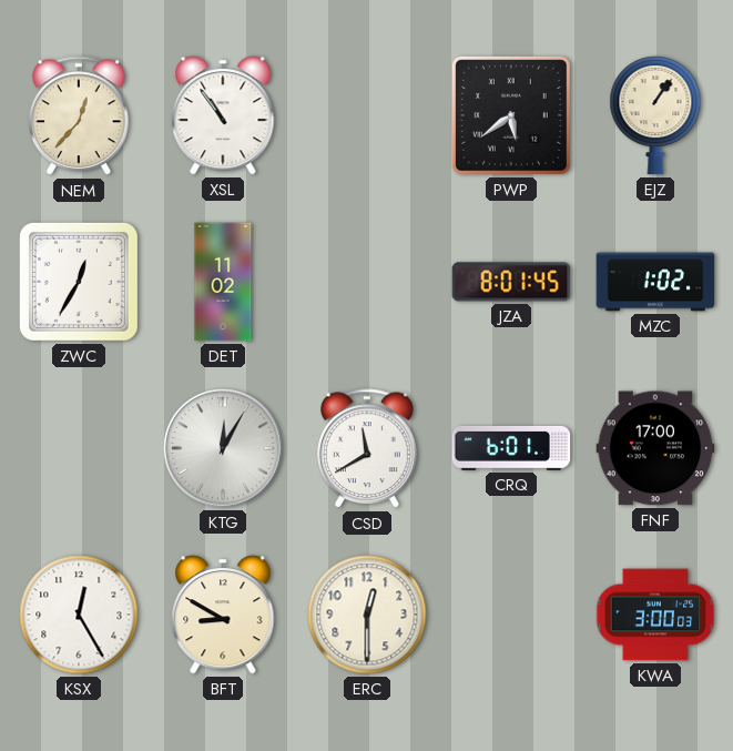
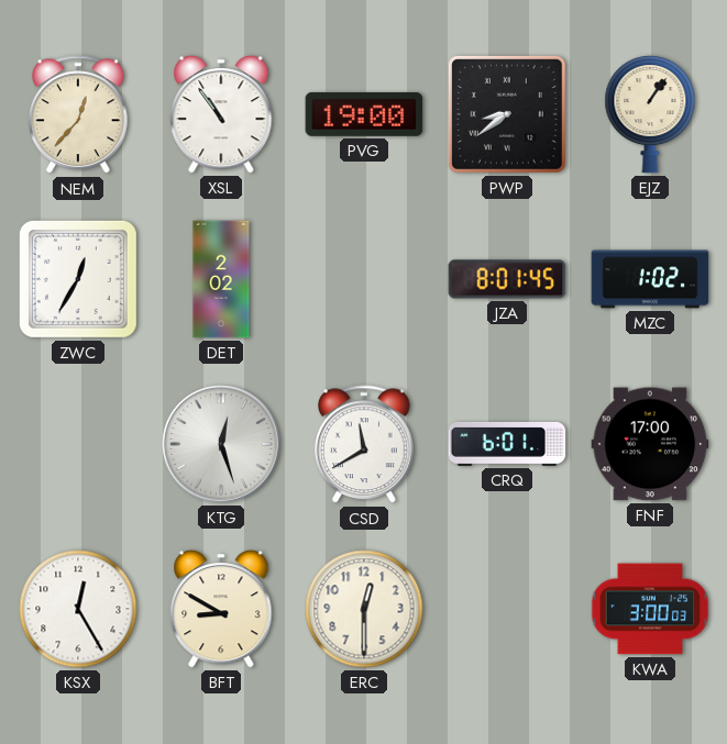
PVG: none -> 19:00 (364, 114)
PWP: 5:39 -> 8:39 (507, 114)
DET: 11:02 -> 2:02 (221, 279)
KTG: 12:05 -> 12:27 (221, 444)
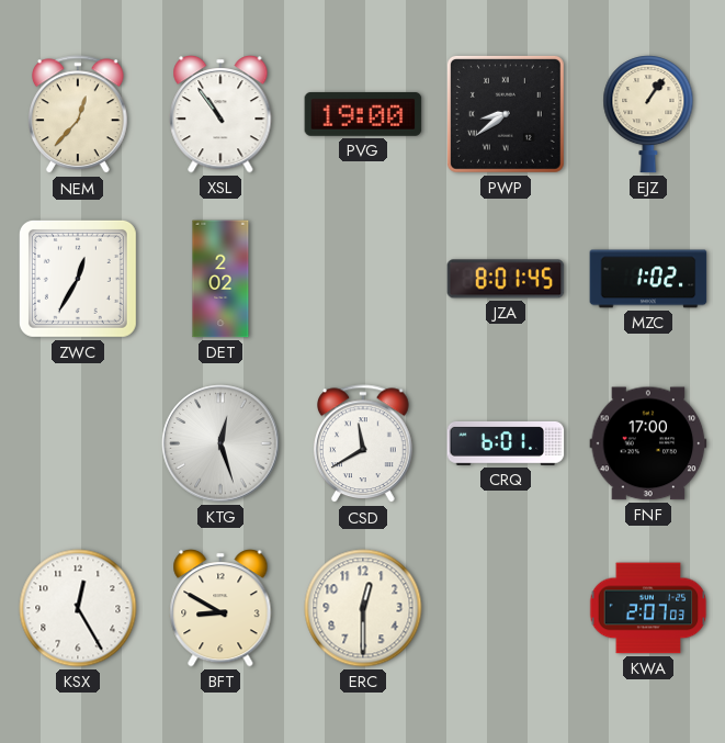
KWA: 3:00 -> 2:07 (648, 608)
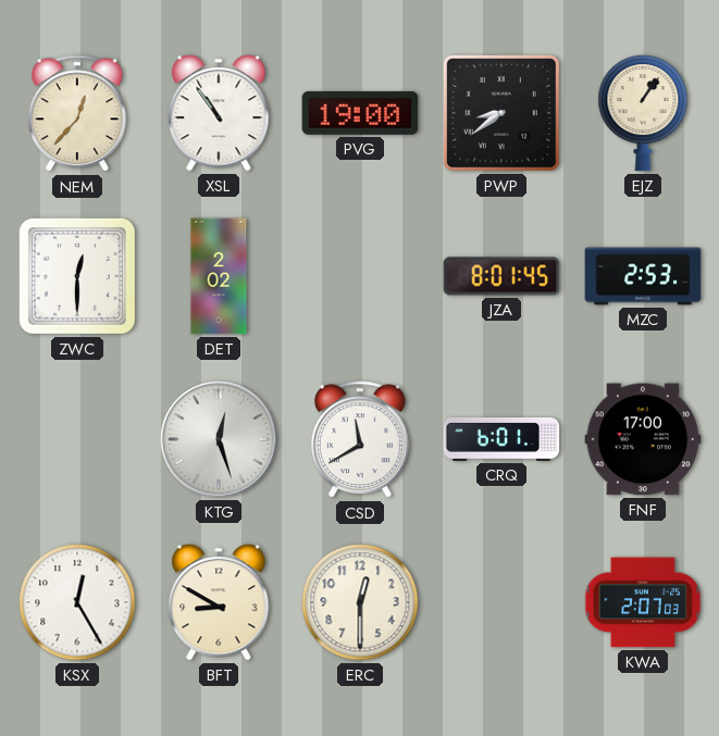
ZWC: 12:35 -> 12:30 (77, 276)
MZC: 1:02 -> 2:53 (643, 276)
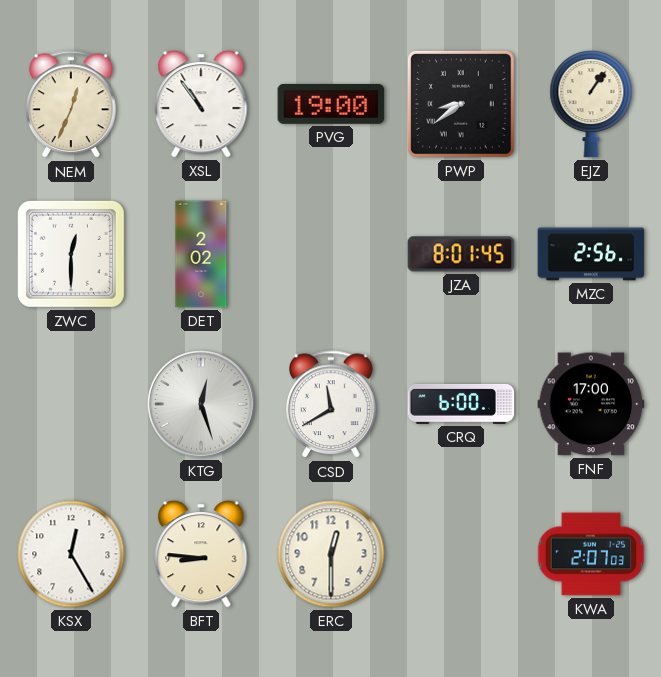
NEM: 12:37 -> 12:34 (72, 105)
MZC: 2:53 -> 2:56 (591, 254)
CRQ: 6:01 -> 6:00 (461, 404)
BFT: 8:50 -> 8:46 (201, 554)
